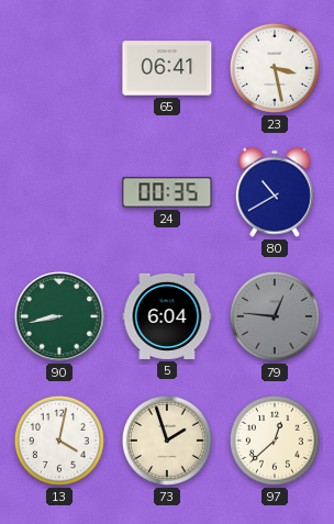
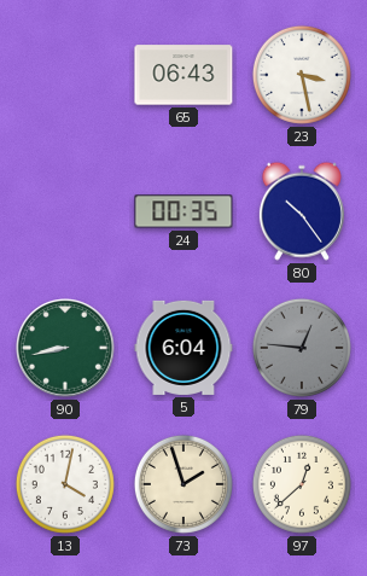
65: 06:41 -> 06:43 (183, 75)
80: 10:40 -> 10:24 (302, 211)
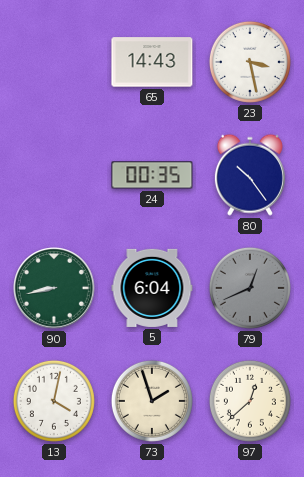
65: 06:43 -> 14:43 (152, 62)
79: 12:46 -> 12:41 (250, 288)
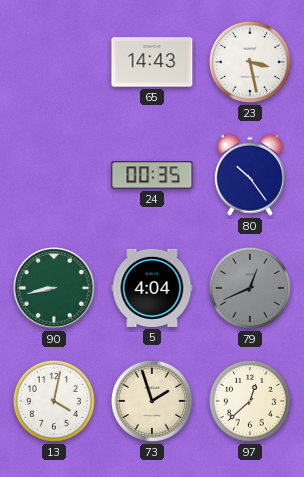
5: 6:04 -> 4:04 (152, 288)
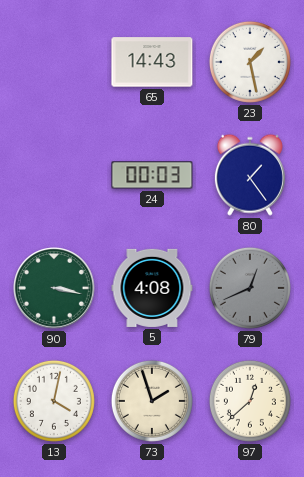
23: 3:28 -> 1:28 (250, 62)
24: 00:35 -> 00:03 (152, 175)
80: 10:24 -> 1:24 (250, 175)
90: 8:43 -> 3:17 (55, 289)
5: 4:04 -> 4:08 (152, 288)
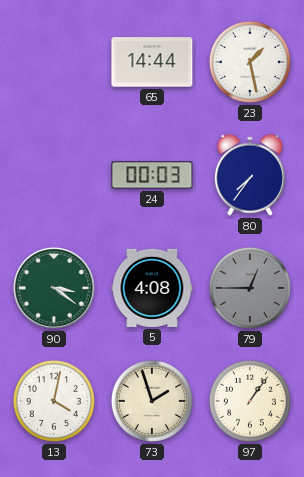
65: 14:43 -> 14:44 (152, 62)
80: 1:24 -> 7:36 (250, 175)
90: 3:17 -> 3:21 (55, 289)
79: 12:41 -> 12:45 (250, 288)
97: 12:38 -> 1:06 (250, 401)
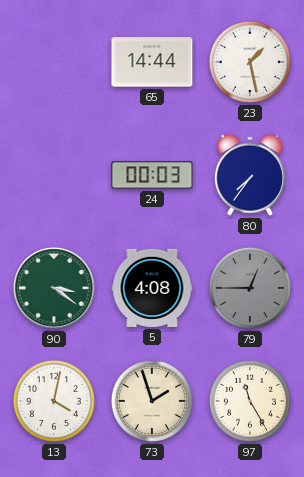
97: 1:06 -> 11:25 (250, 401)
